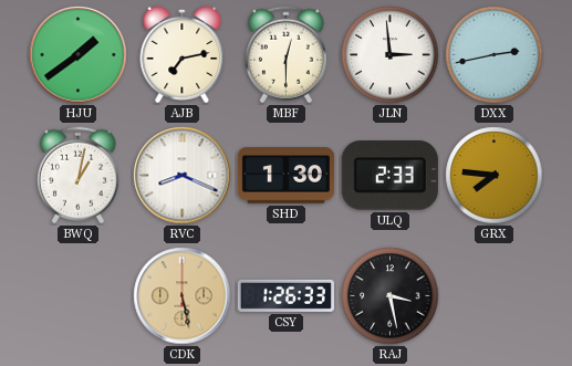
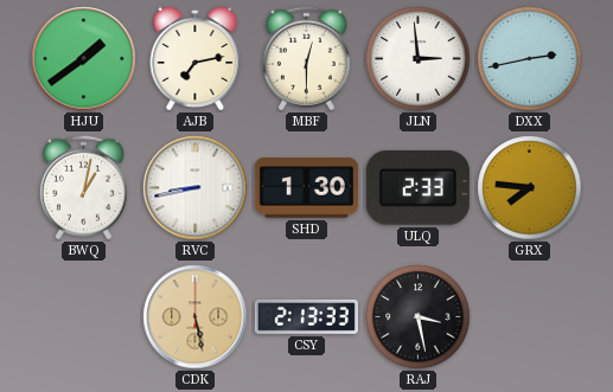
RVC: 8:19 -> 8:43 (196, 188)
CSY: 1:26 -> 2:13 (306, 316)
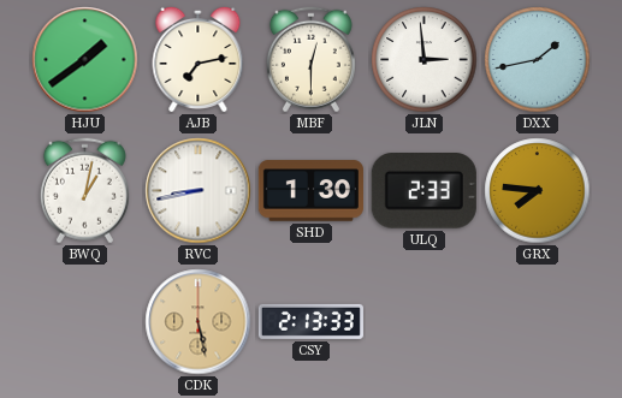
DXX: 2:43 -> 1:43 (538, 60)
RAJ: 3:28 -> none (419, 317)
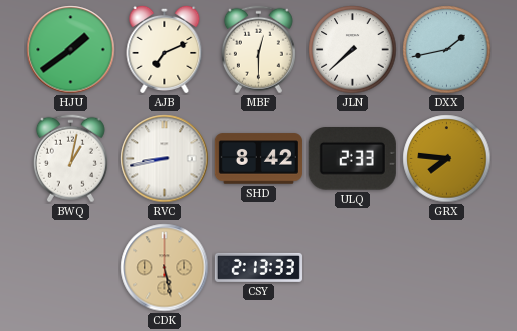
AJB: 7:13 -> 7:11 (165, 49)
JLN: 2:59 -> 7:38 (353, 50)
SHD: 1:30 -> 8:42 (258, 159)
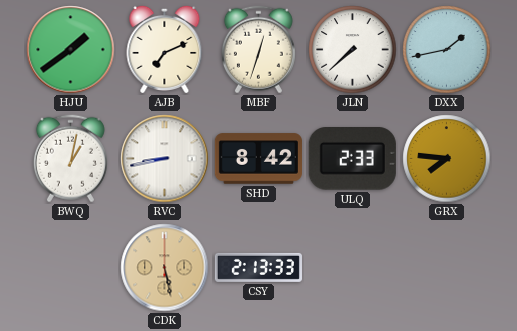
MBF: 12:30 -> 12:33 (258, 50)
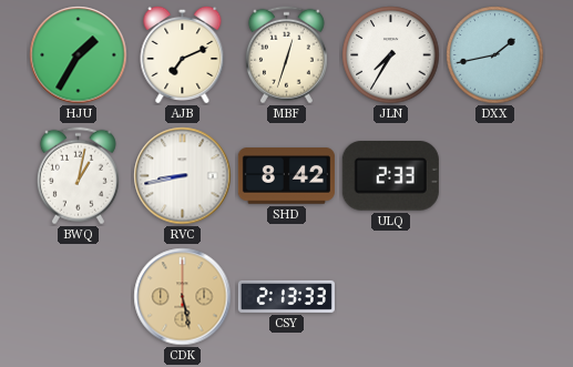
HJU: 1:39 -> 1:35 (79, 55)
JLN: 7:38 -> 7:35 (391, 55)
GRX: 7:46 -> none (447, 159)
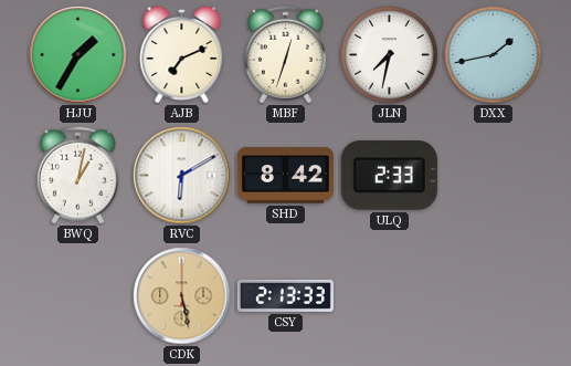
JLN: 7:35 -> 7:32 (390, 55)
RVC: 8:43 -> 6:10 (182, 176)
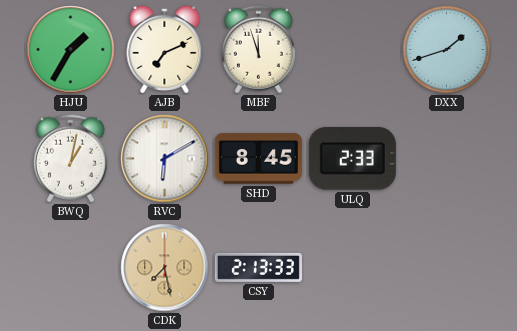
MBF: 12:33 -> 11:57 (258, 50)
JLN: 7:32 -> none (390, 55)
DXX: 1:43 -> 1:42 (447, 50)
SHD: 8:42 -> 8:45 (258, 159)
CDK: 5:28 -> 7:28 (165, 268)
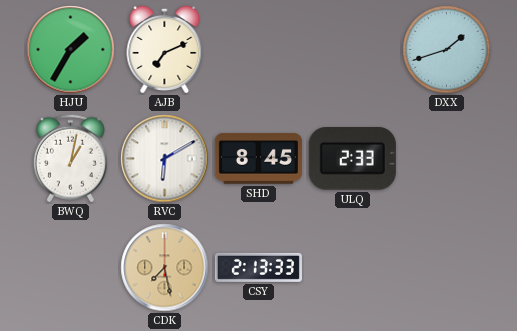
MBF: 11:57 -> none (258, 50)
